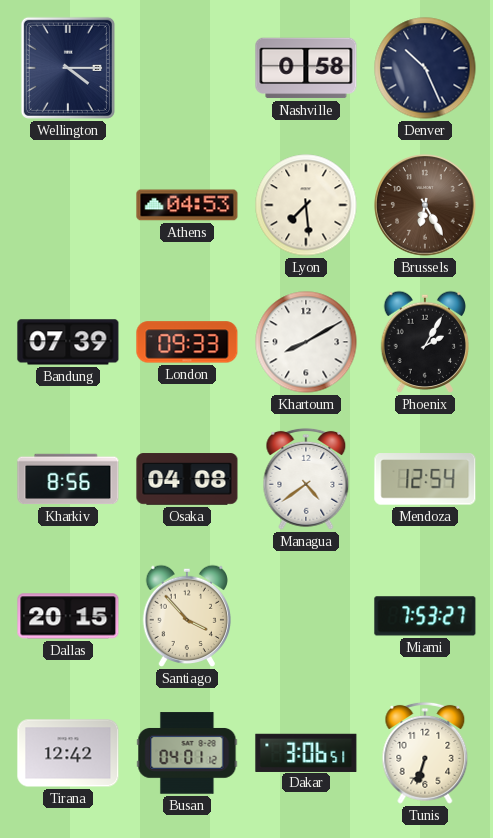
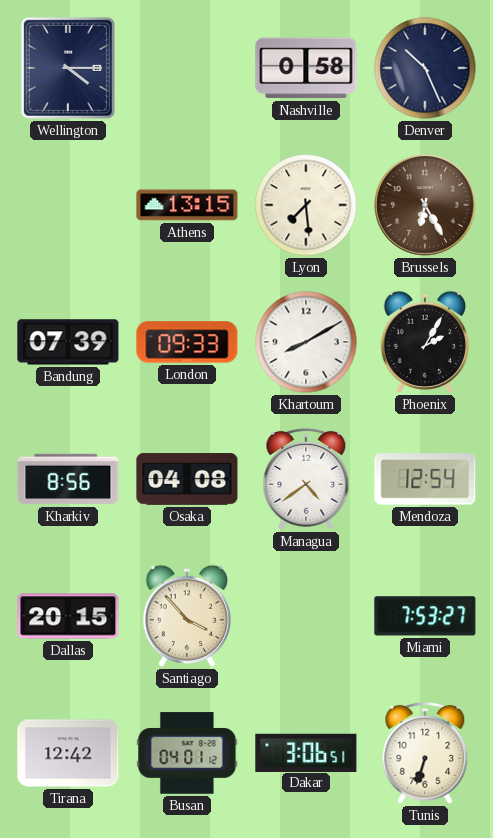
Athens: 04:53 -> 13:15 (187, 205)
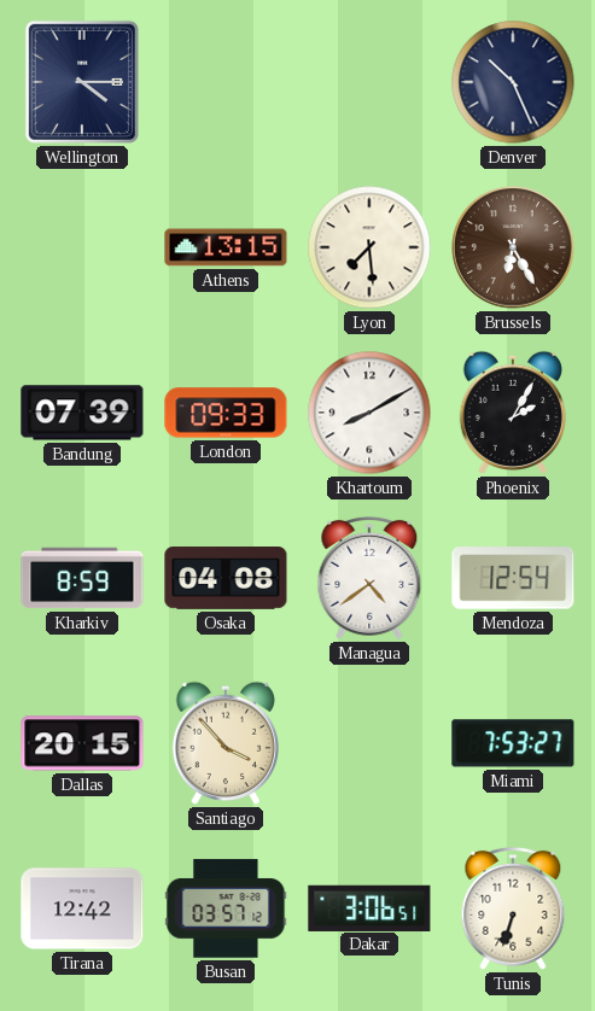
Nashville: 0:58 -> none (306, 68)
Kharkiv: 8:56 -> 8:59 (82, 578)
Busan: 04:01 -> 03:57 (226, 908)
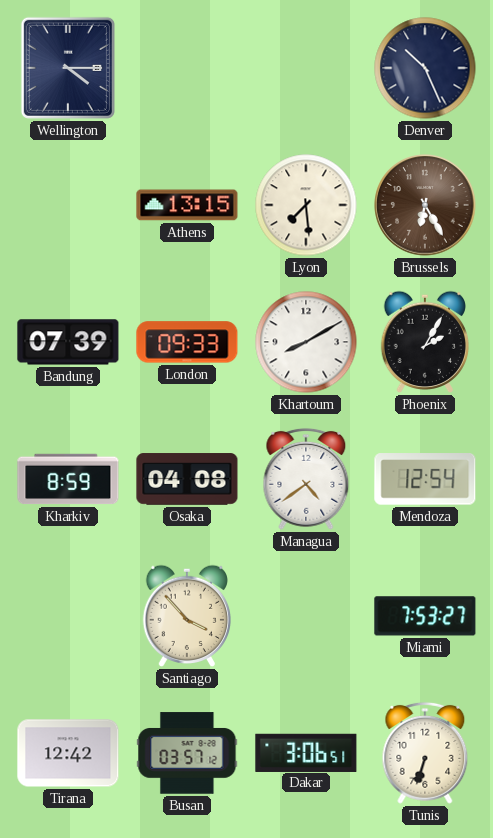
Dallas: 20:15 -> none (82, 743)
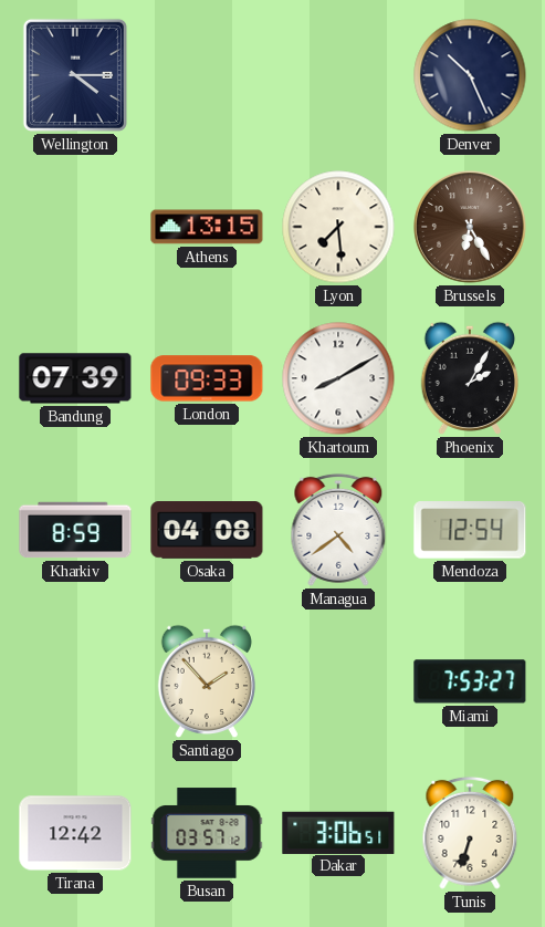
Santiago: 3:53 -> 1:53 (206, 681)
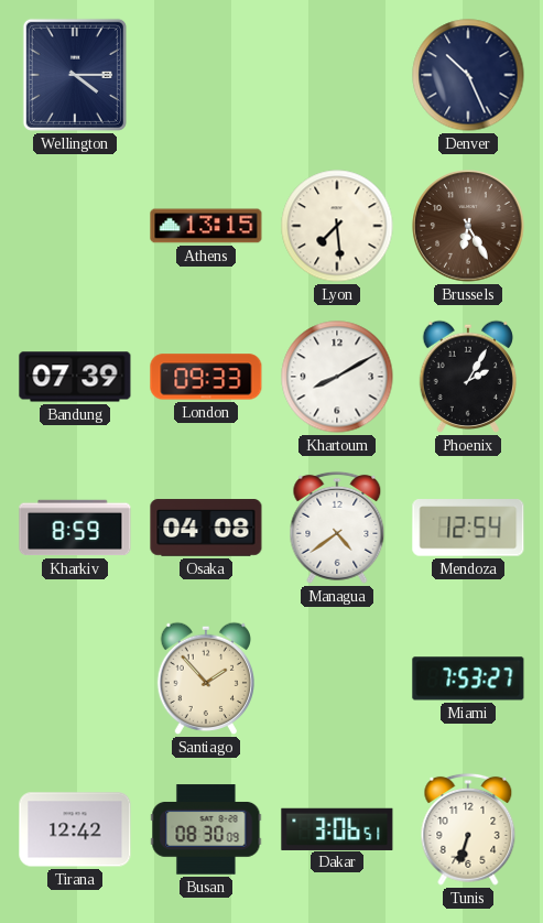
Busan: 03:57 -> 08:30 (206, 829)
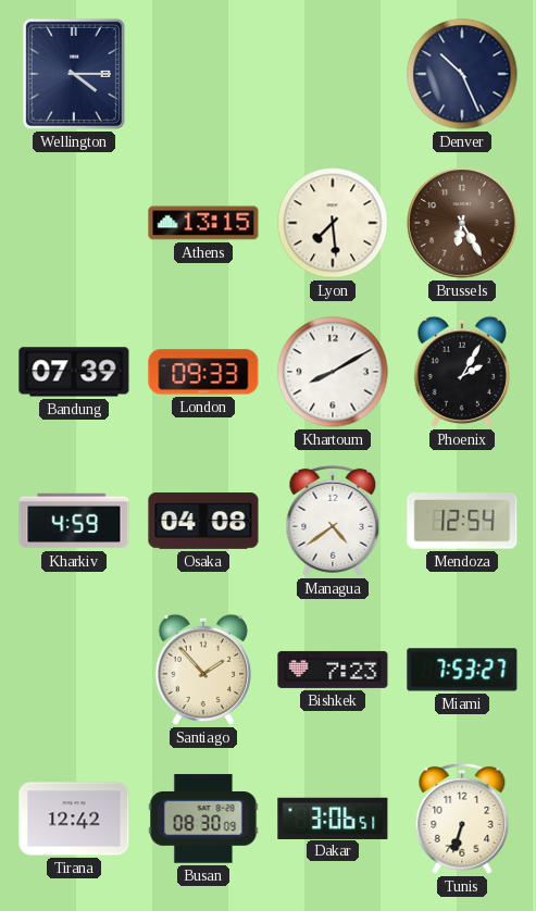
Kharkiv: 8:59 -> 4:59 (74, 521)
Bishkek: none -> 7:23 (333, 670)
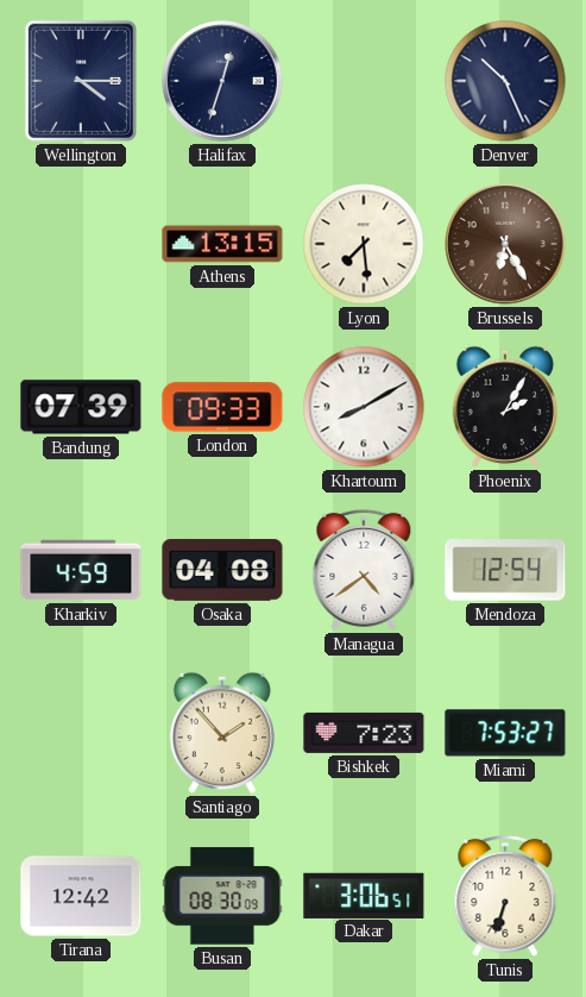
Halifax: none -> 12:33 (222, 81)
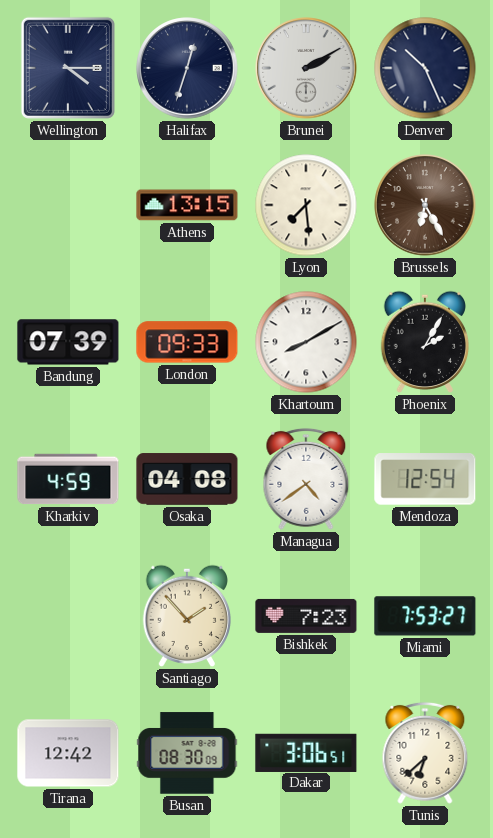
Brunei: none -> 2:10 (306, 68)
Tunis: 6:33 -> 6:38 (425, 753)
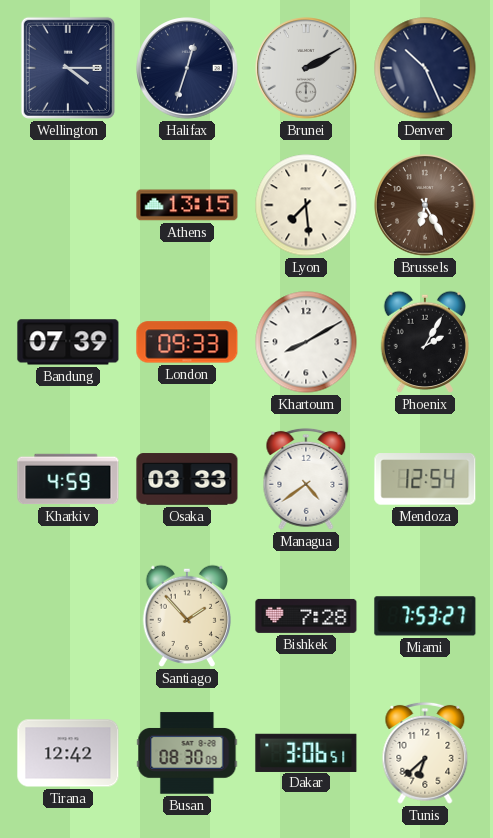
Osaka: 04:08 -> 03:33 (187, 479)
Bishkek: 7:23 -> 7:28 (306, 616)
